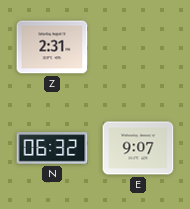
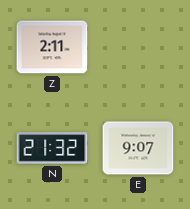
Z: 2:31 -> 2:11 (52, 47)
N: 06:32 -> 21:32 (52, 148)
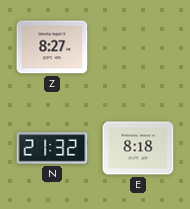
Z: 2:11 -> 8:27 (52, 47)
E: 9:07 -> 8:18 (138, 148)
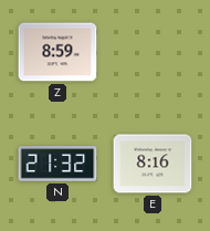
Z: 8:27 -> 8:59 (57, 52)
E: 8:18 -> 8:16 (153, 164)
